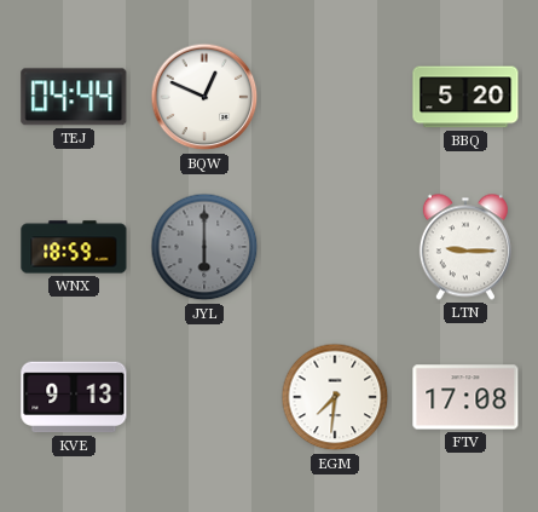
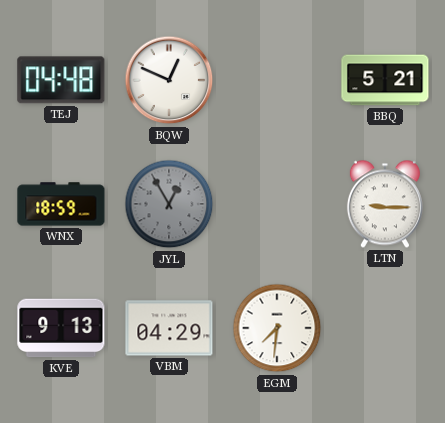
TEJ: 04:44 -> 04:48 (61, 80)
BBQ: 5:20 -> 5:21 (385, 80)
JYL: 6:00 -> 12:55 (169, 204)
VBM: none -> 04:29 (169, 328)
FTV: 17:08 -> none (465, 397)
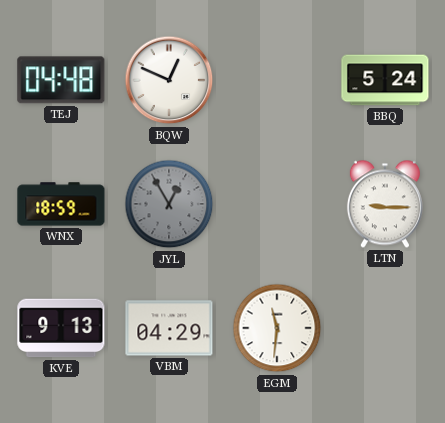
BBQ: 5:21 -> 5:24 (385, 80)
EGM: 7:31 -> 11:31 (277, 328)
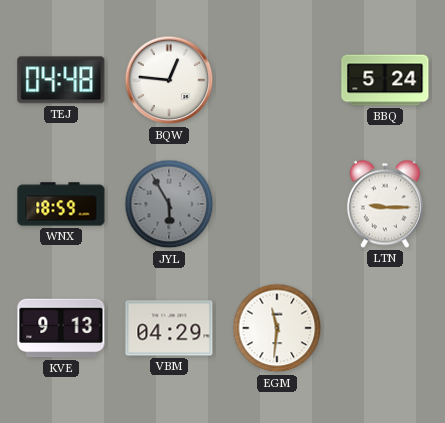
BQW: 12:49 -> 12:46 (169, 80)
JYL: 12:55 -> 5:55 (169, 204)
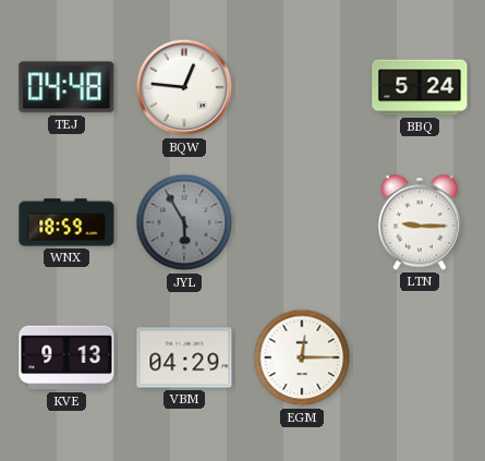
EGM: 11:31 -> 12:15 (302, 357)
